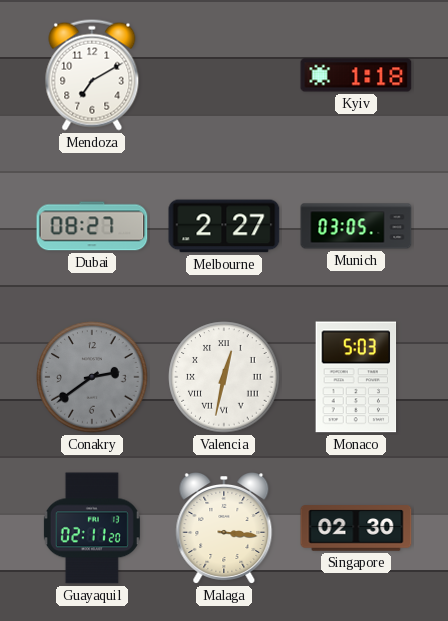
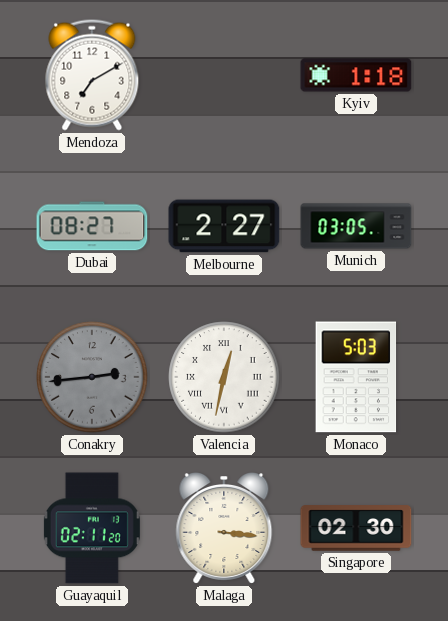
Conakry: 2:39 -> 2:44 (92, 377)
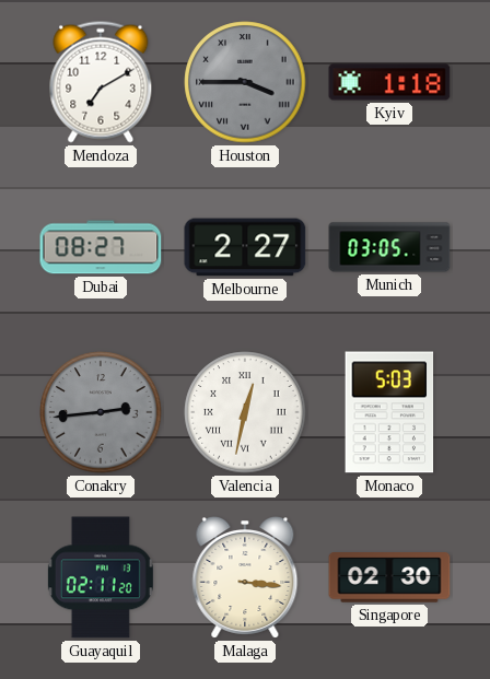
Houston: none -> 3:45 (245, 82)
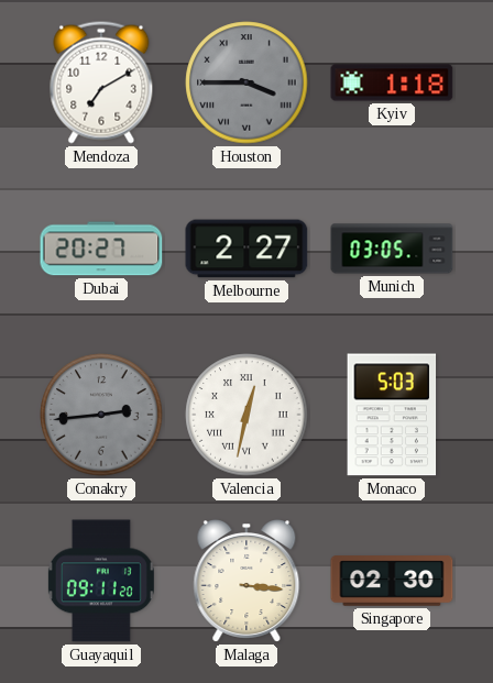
Dubai: 08:27 -> 20:27 (101, 249)
Guayaquil: 02:11 -> 09:11 (101, 581)
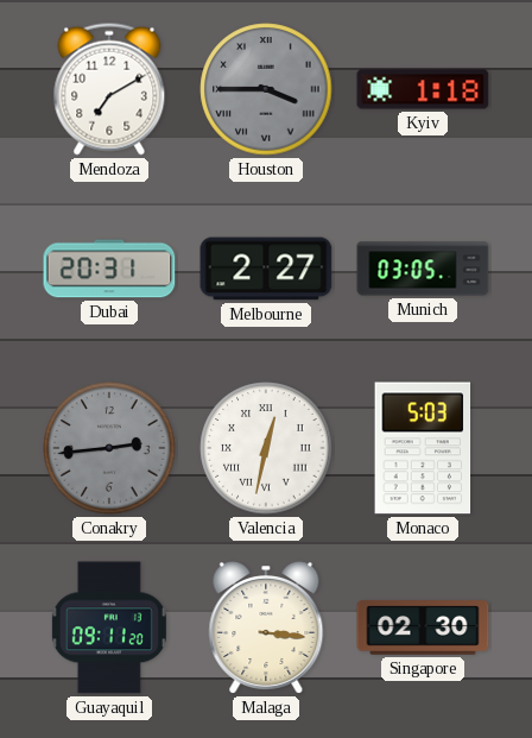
Dubai: 20:27 -> 20:31 (109, 269)
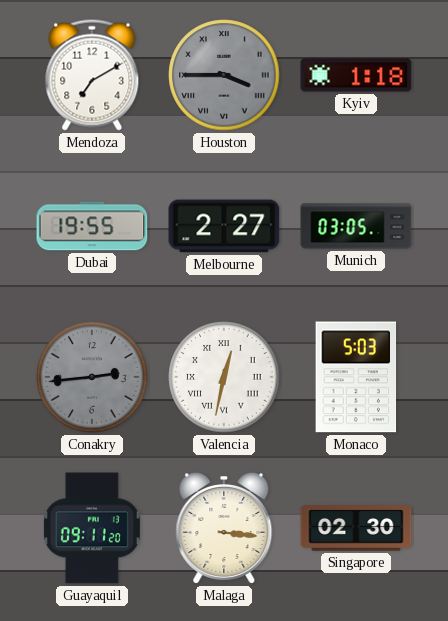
Dubai: 20:31 -> 19:55 (92, 226)
